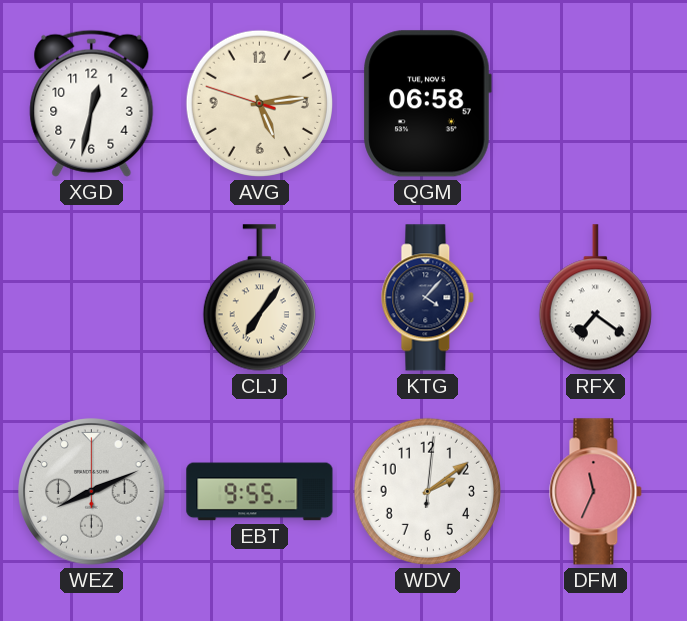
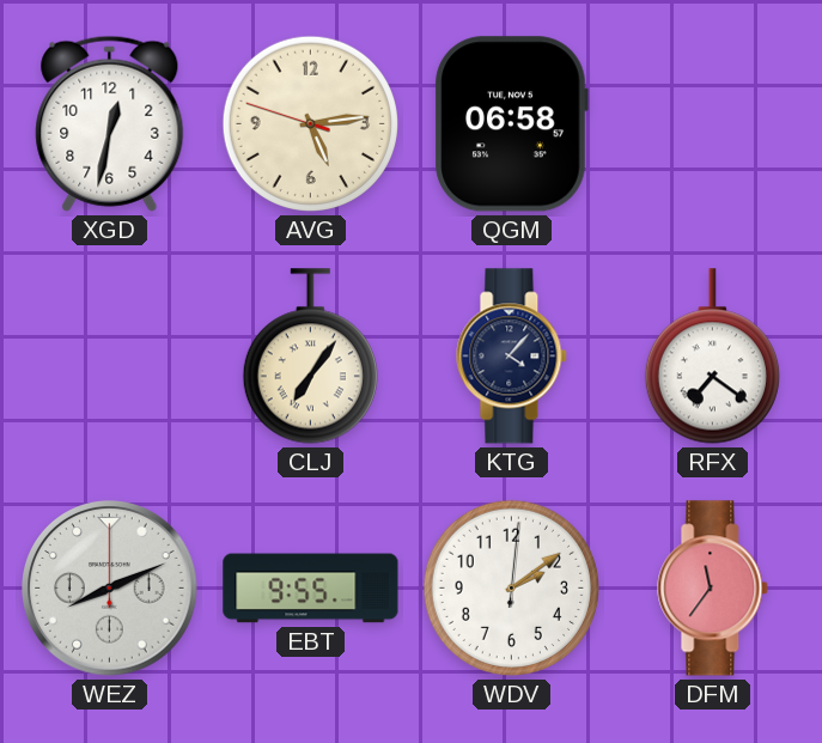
DFM: 11:34 -> 11:36 (713, 589)
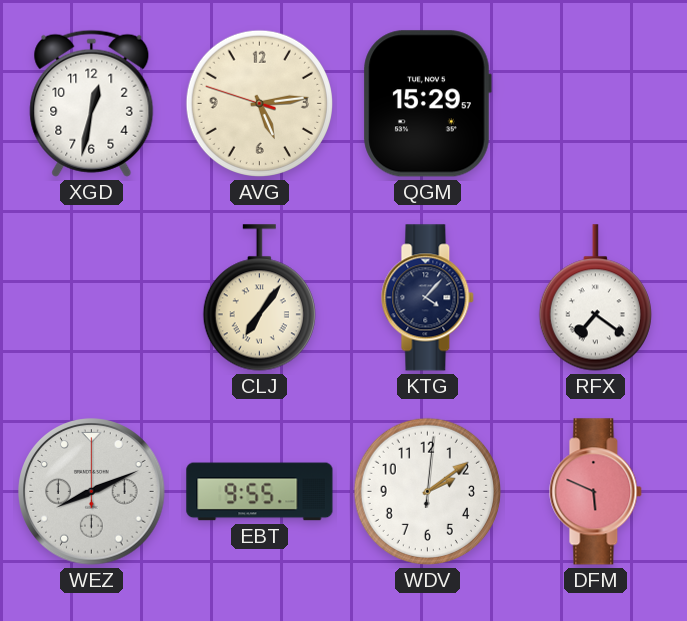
QGM: 06:58 -> 15:29 (427, 104)
DFM: 11:36 -> 5:49 (596, 492)
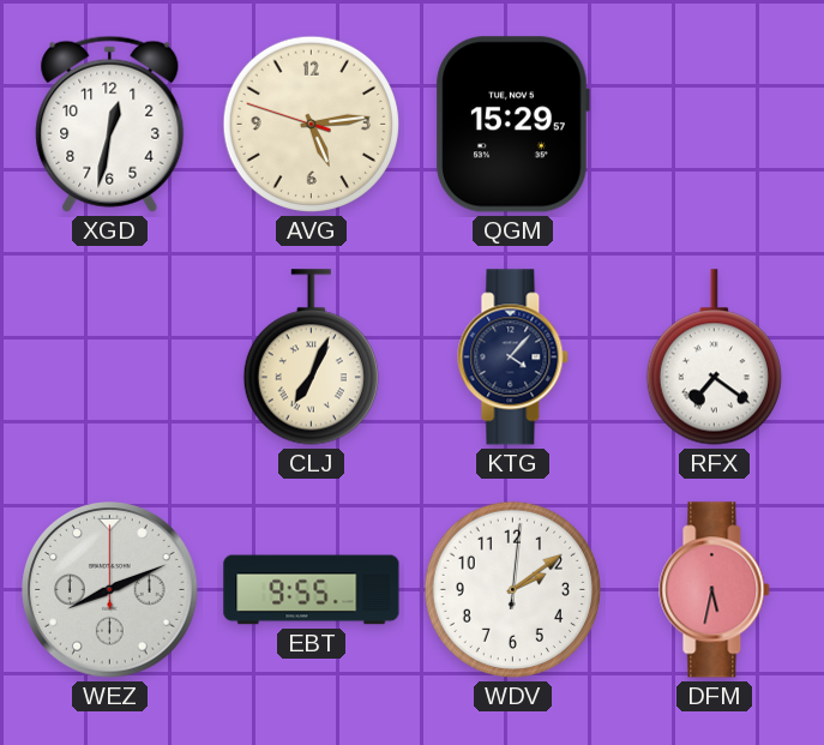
CLJ: 7:06 -> 7:04 (311, 358)
DFM: 5:49 -> 5:32 (715, 590)
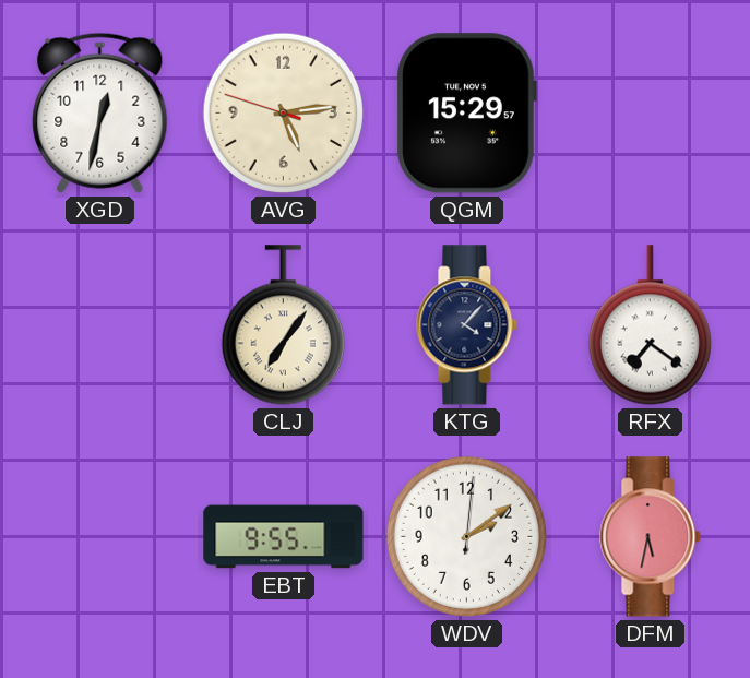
CLJ: 7:04 -> 7:06 (283, 325)
WEZ: 8:11 -> none (110, 590)
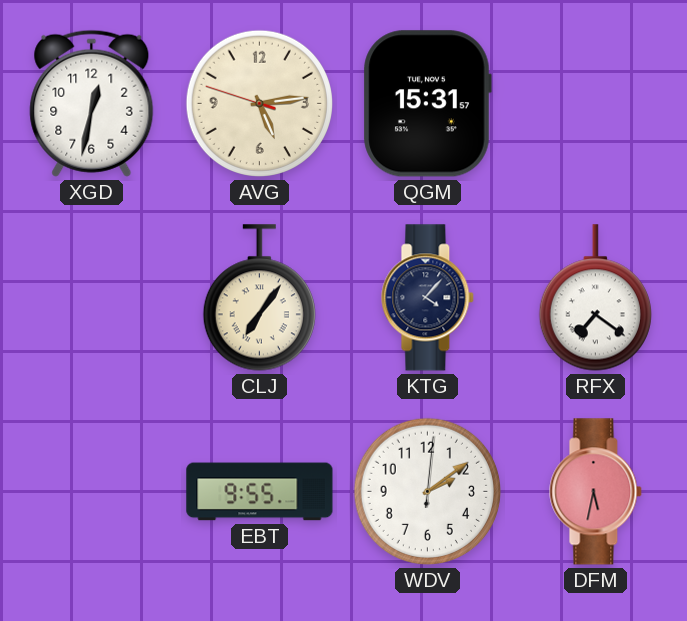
QGM: 15:29 -> 15:31 (427, 104)
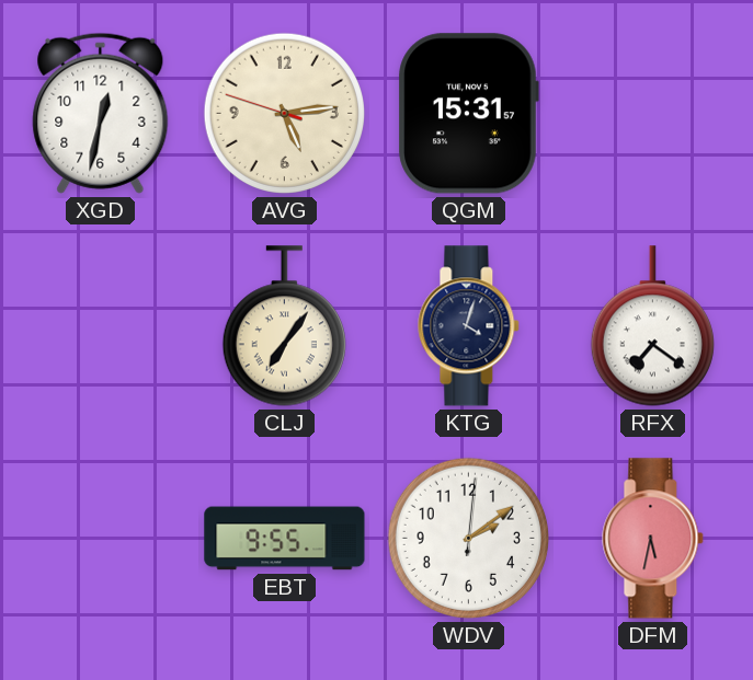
KTG: 4:07 -> 4:03 (469, 326)
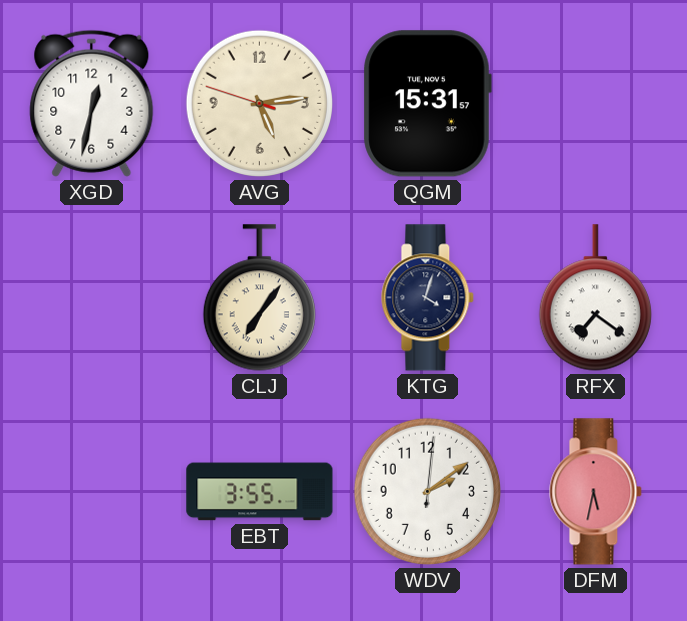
EBT: 9:55 -> 3:55 (260, 492)
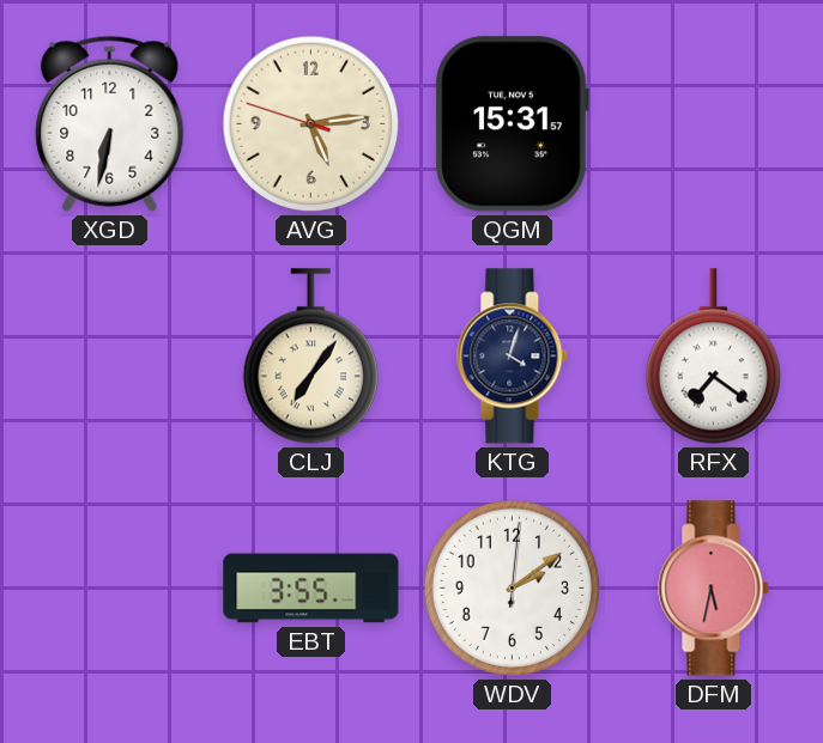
XGD: 12:32 -> 6:32 (110, 123)
